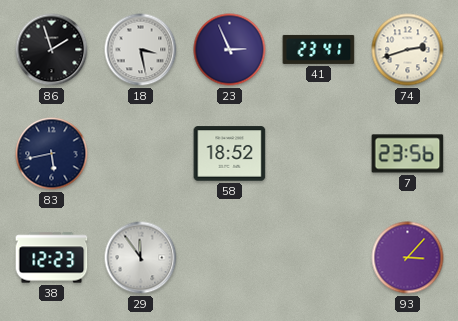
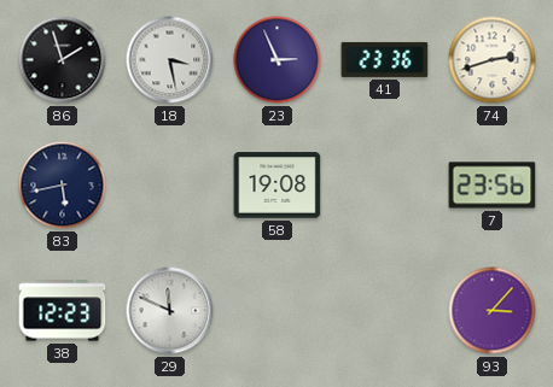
41: 23:41 -> 23:36 (385, 59)
58: 18:52 -> 19:08 (278, 186)
29: 11:54 -> 11:49 (170, 311)
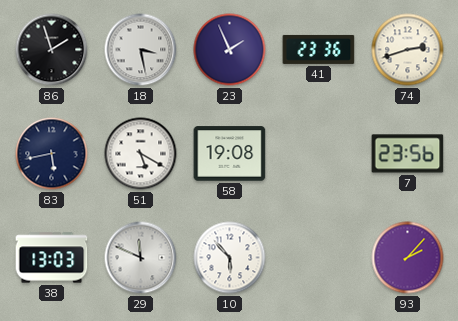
23: 2:56 -> 1:56 (230, 50)
51: none -> 5:20 (141, 154)
38: 12:23 -> 13:03 (52, 258)
10: none -> 5:53 (230, 258)
93: 3:07 -> 2:07 (408, 258)
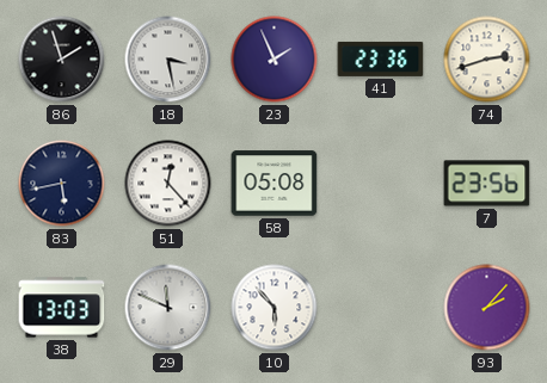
51: 5:20 -> 12:23 (168, 184)
58: 19:08 -> 05:08 (275, 184)
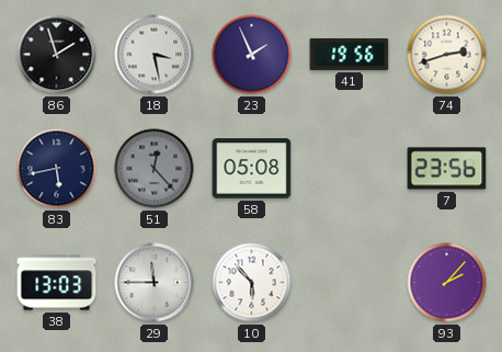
41: 23:36 -> 19:56 (350, 54)
51 dial: white -> grey (155, 169)
29: 11:49 -> 11:45 (155, 283)
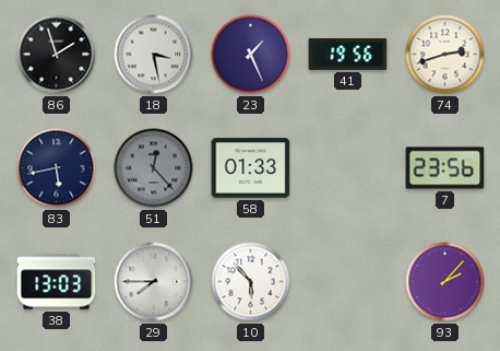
23: 1:56 -> 1:26 (251, 55)
58: 05:08 -> 01:33 (251, 168)
29: 11:45 -> 7:45 (154, 282)
